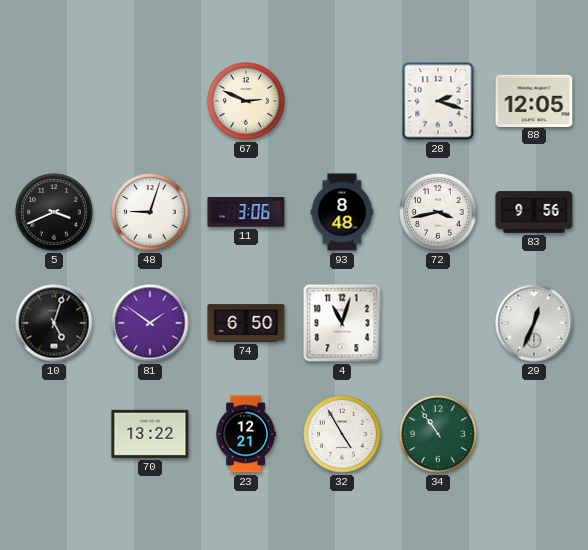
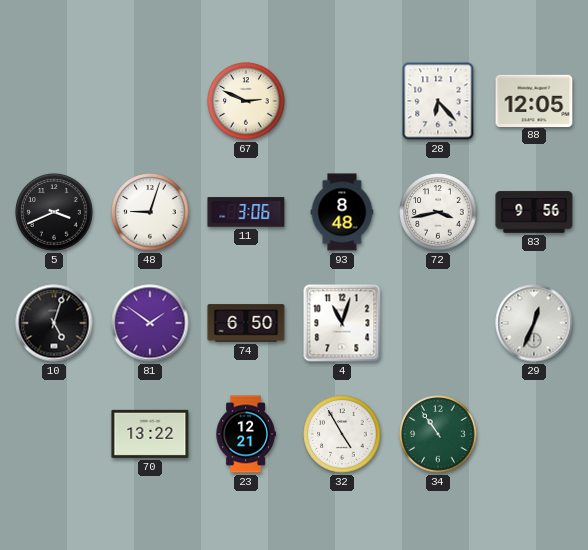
28: 2:18 -> 6:23 (438, 101)
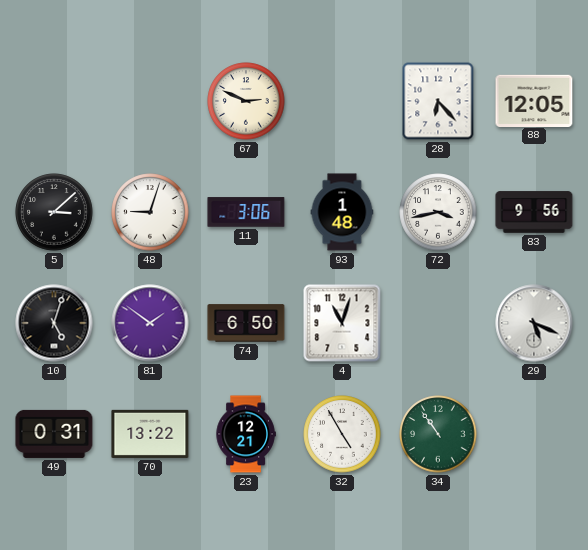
5: 3:41 -> 3:08 (54, 212)
93: 8:48 -> 1:48 (342, 212)
29: 12:34 -> 5:19 (534, 323)
49: none -> 0:31 (54, 434)
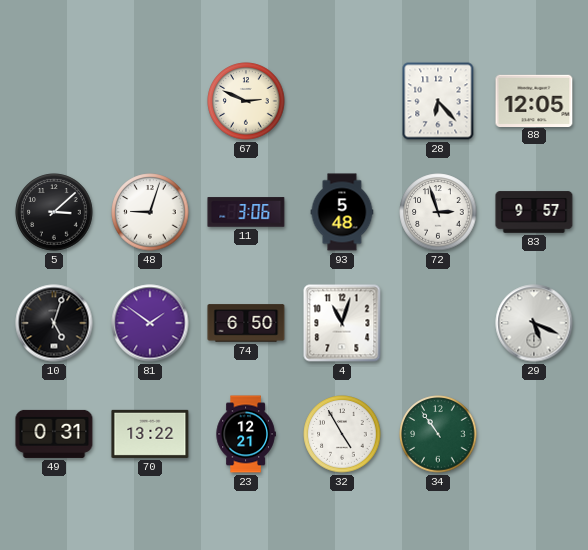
93: 1:48 -> 5:48 (342, 212)
72: 3:43 -> 2:57 (438, 212)
83: 9:56 -> 9:57 (534, 212)
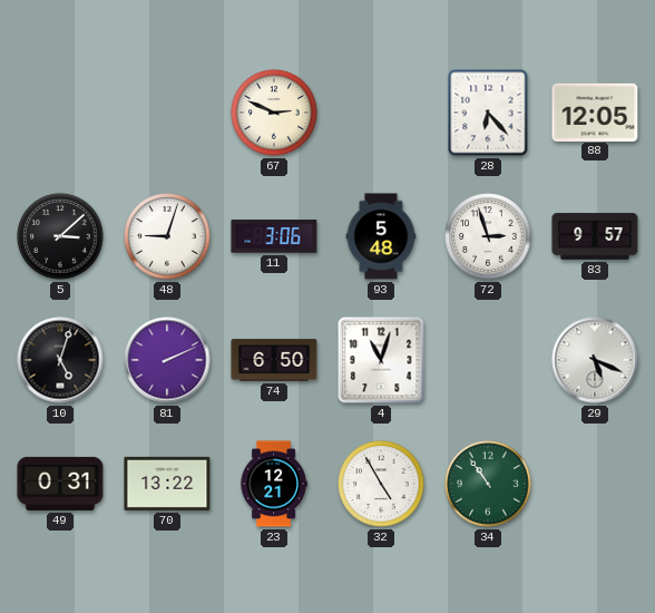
81: 1:51 -> 2:11 (167, 360)
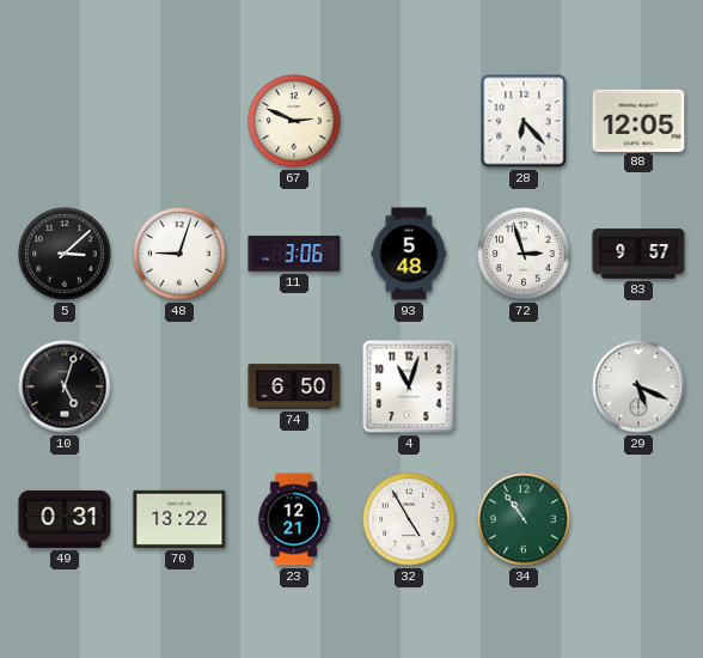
81: 2:11 -> none (167, 360)
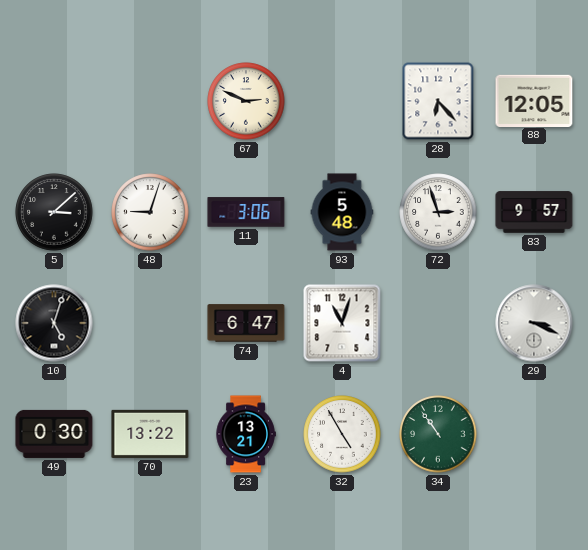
74: 6:50 -> 6:47 (246, 323)
29: 5:19 -> 3:19 (534, 323)
49: 0:31 -> 0:30 (54, 434)
23: 12:21 -> 13:21 (246, 434)
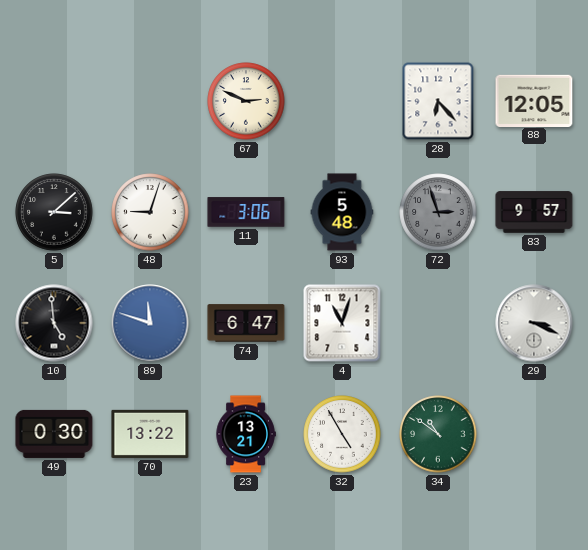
72 dial: white -> grey (438, 212)
10: 5:03 -> 4:59 (54, 323)
89: none -> 11:48 (150, 323)
34: 10:54 -> 10:51 (438, 434)
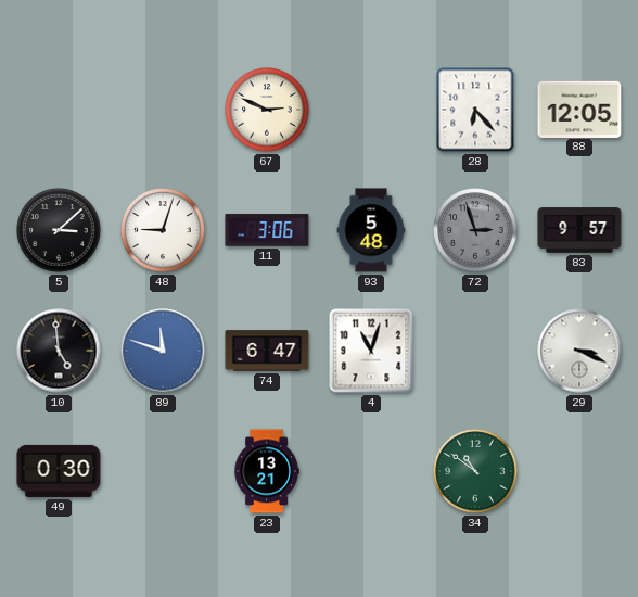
70: 13:22 -> none (150, 434)
32: 4:55 -> none (342, 434)
